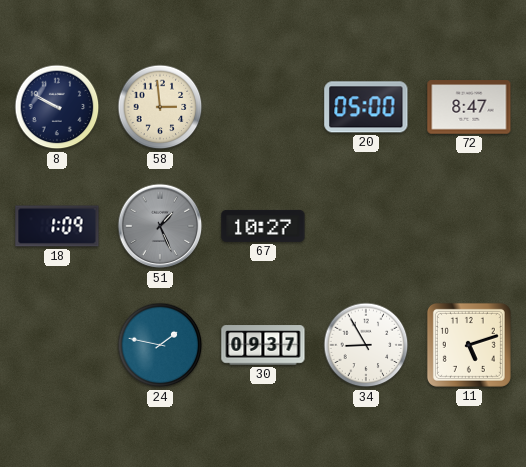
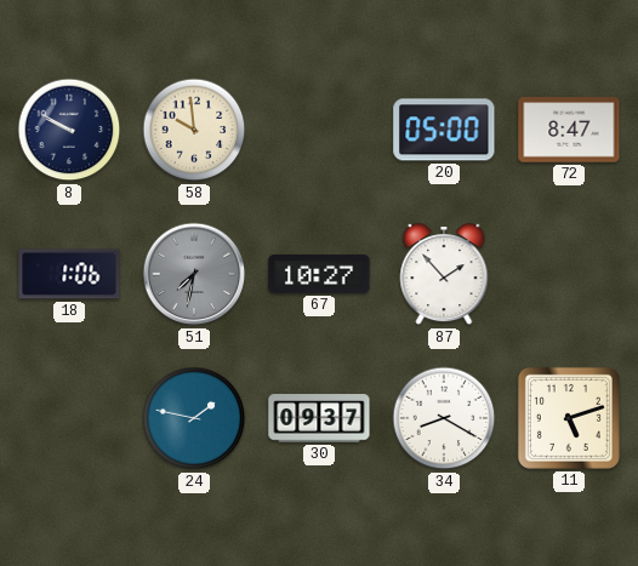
58: 2:59 -> 9:59 (194, 130)
18: 1:09 -> 1:06 (69, 274)
51: 1:26 -> 7:32 (194, 274)
87: none -> 1:53 (444, 275)
34: 8:55 -> 8:20 (444, 418)
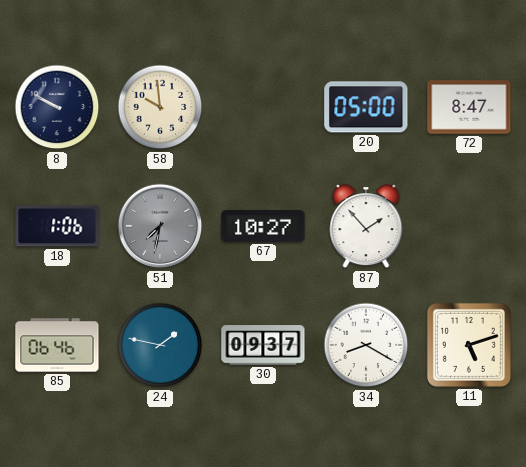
85: none -> 06:46 (57, 345)
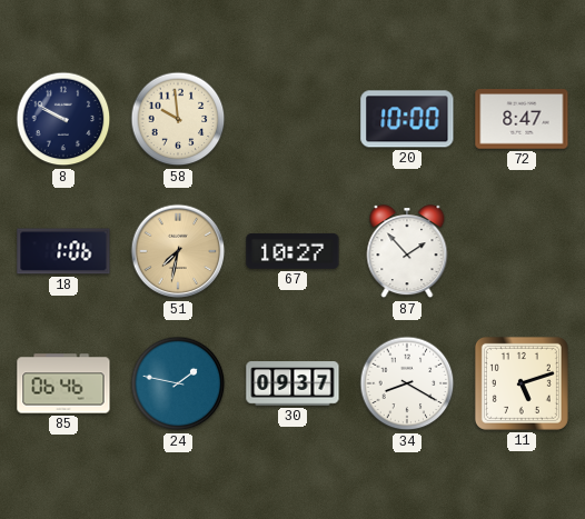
20: 05:00 -> 10:00 (407, 119)
51 dial: grey -> champagne (178, 251)
